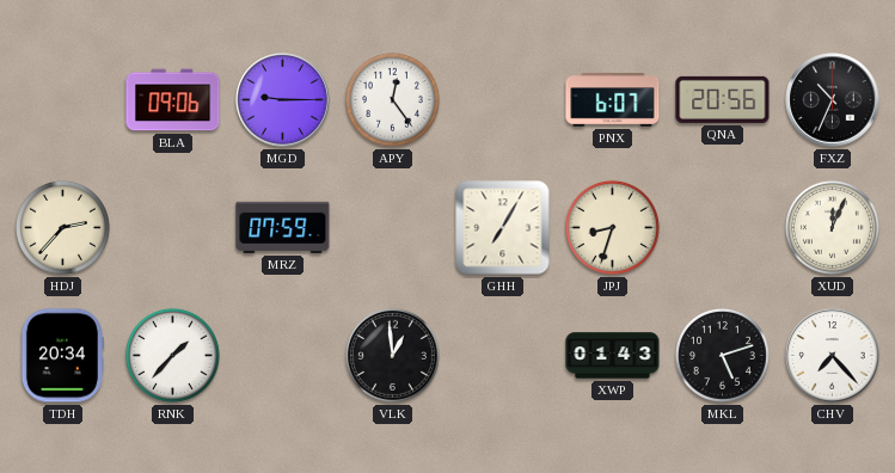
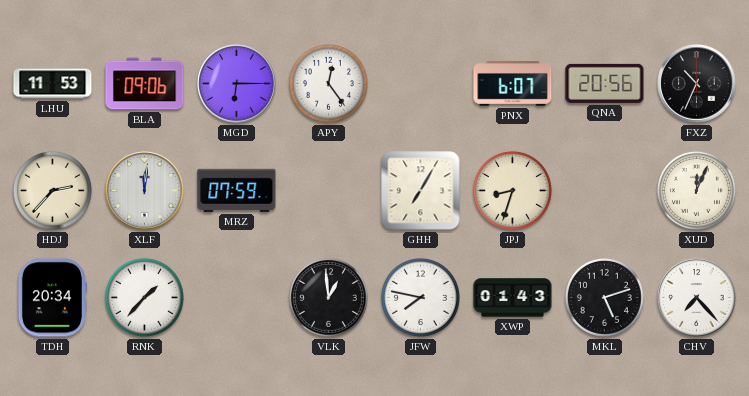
LHU: none -> 11:53 (53, 84)
MGD: 9:15 -> 6:15 (237, 84)
XLF: none -> 12:01 (145, 191)
JFW: none -> 7:47 (420, 297)
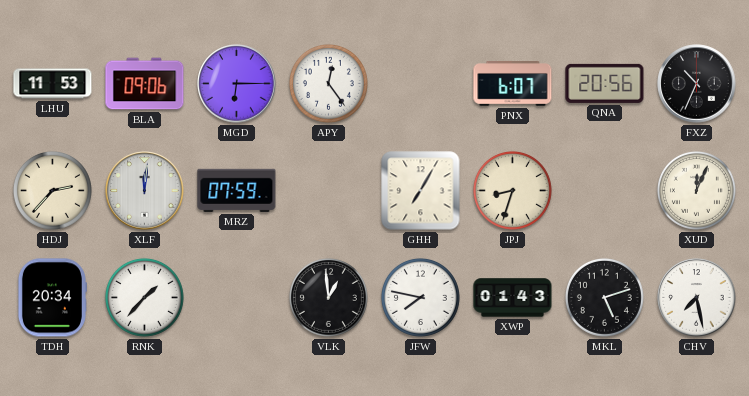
CHV: 7:23 -> 7:28 (697, 298)
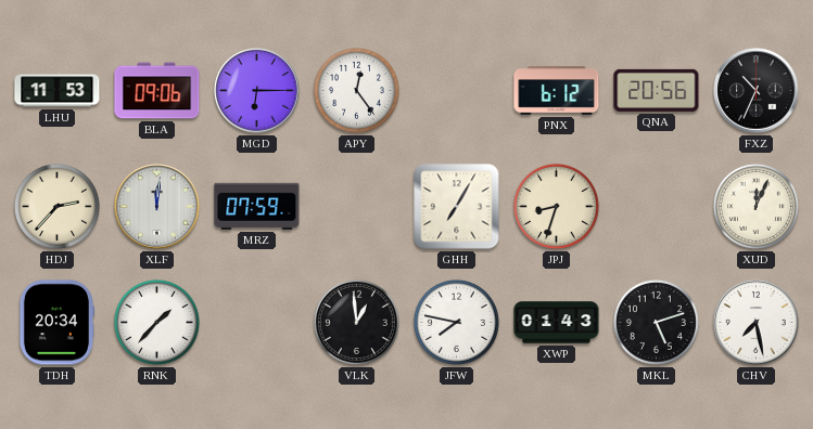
PNX: 6:07 -> 6:12 (557, 91)
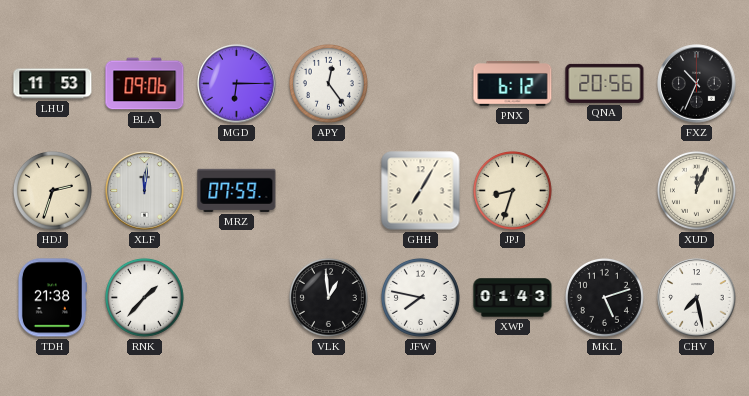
HDJ: 2:37 -> 2:33 (52, 190)
TDH: 20:34 -> 21:38 (52, 298)
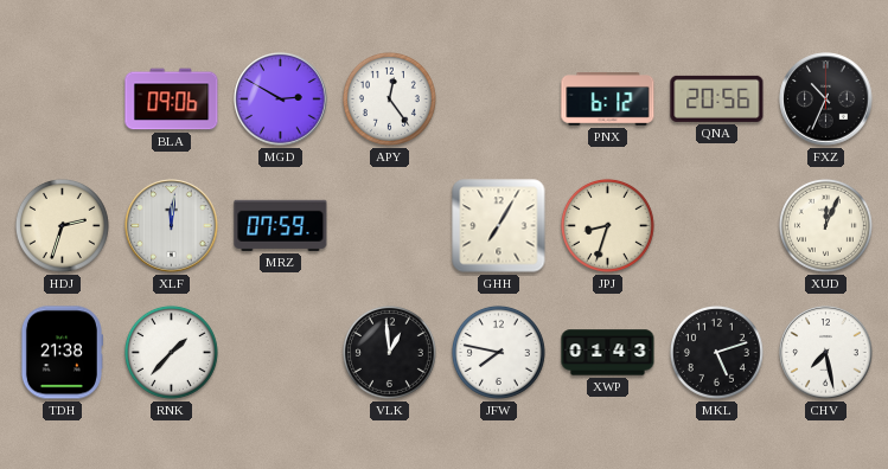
LHU: 11:53 -> none (53, 84)
MGD: 6:15 -> 2:50 (281, 99)
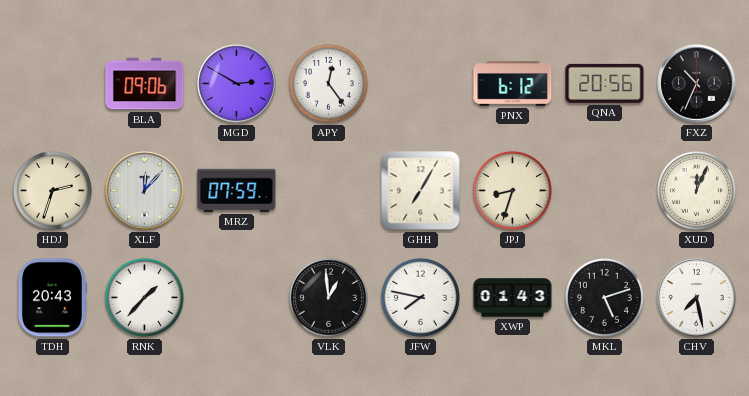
XLF: 12:01 -> 12:07 (145, 191)
TDH: 21:38 -> 20:43 (52, 298)
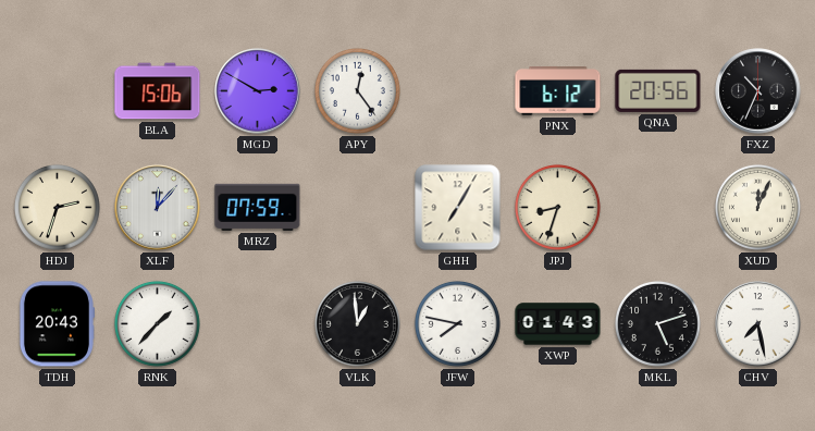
BLA: 09:06 -> 15:06 (158, 91)
